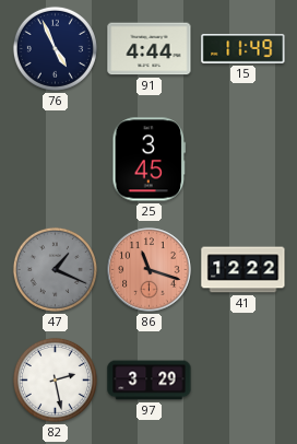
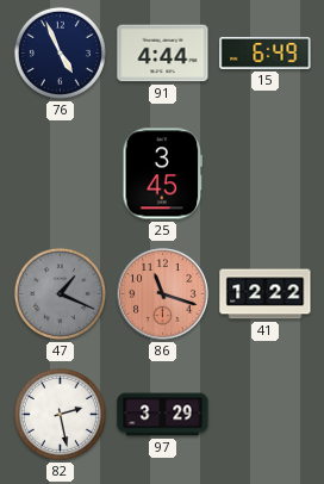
15: 11:49 -> 6:49 (266, 54)
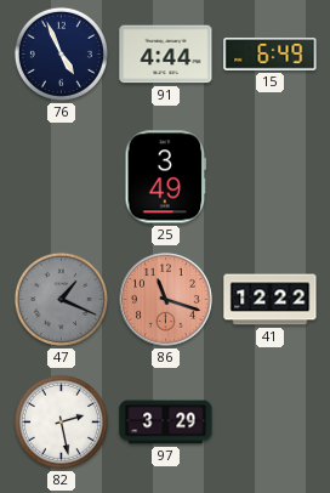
25: 3:45 -> 3:49 (166, 177)
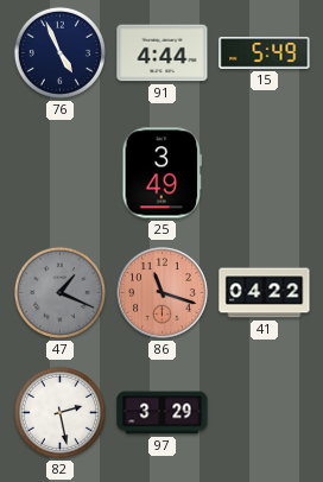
15: 6:49 -> 5:49 (265, 53)
41: 12:22 -> 04:22 (265, 293)
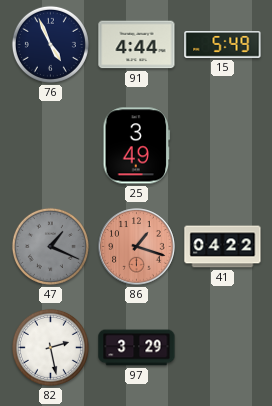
86: 11:18 -> 1:18 (137, 247)
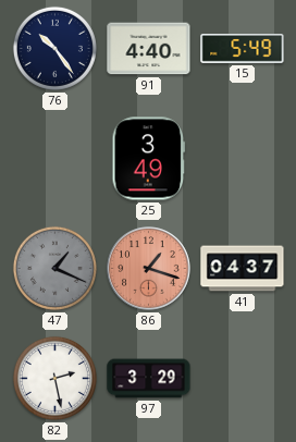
76: 4:56 -> 10:24 (54, 48)
91: 4:44 -> 4:40 (149, 49)
41: 04:22 -> 04:37 (243, 269)
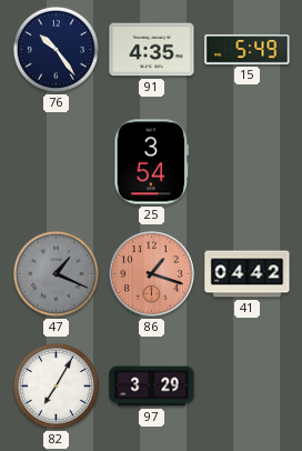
91: 4:40 -> 4:35 (152, 50)
25: 3:49 -> 3:54 (152, 162)
41: 04:37 -> 04:42 (248, 274)
82: 2:28 -> 7:05 (56, 385)
